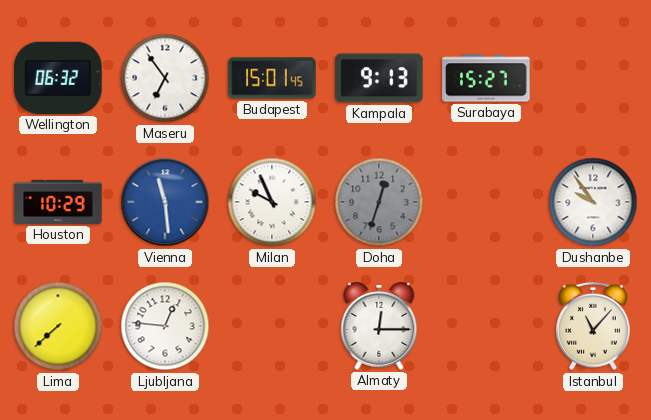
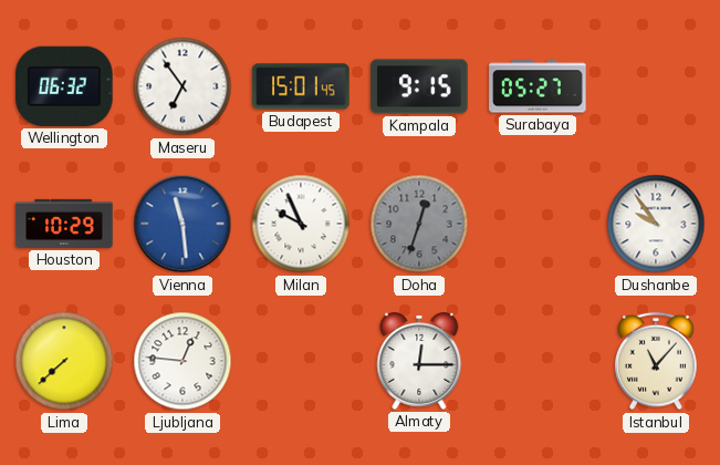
Kampala: 9:13 -> 9:15 (419, 86)
Surabaya: 15:27 -> 05:27 (538, 86)
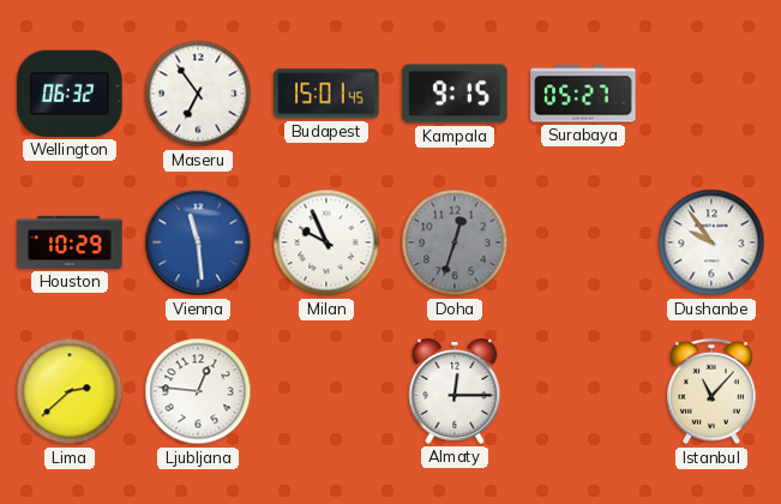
Lima: 7:38 -> 2:38 (70, 391)
